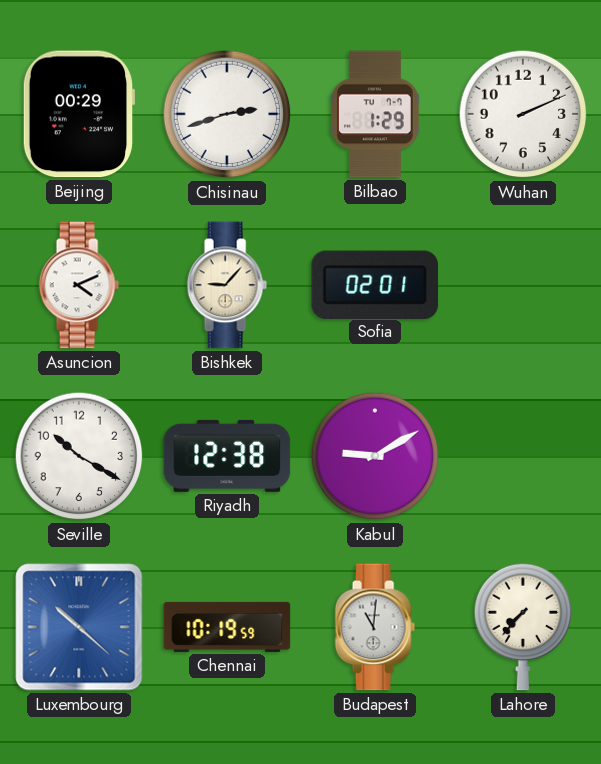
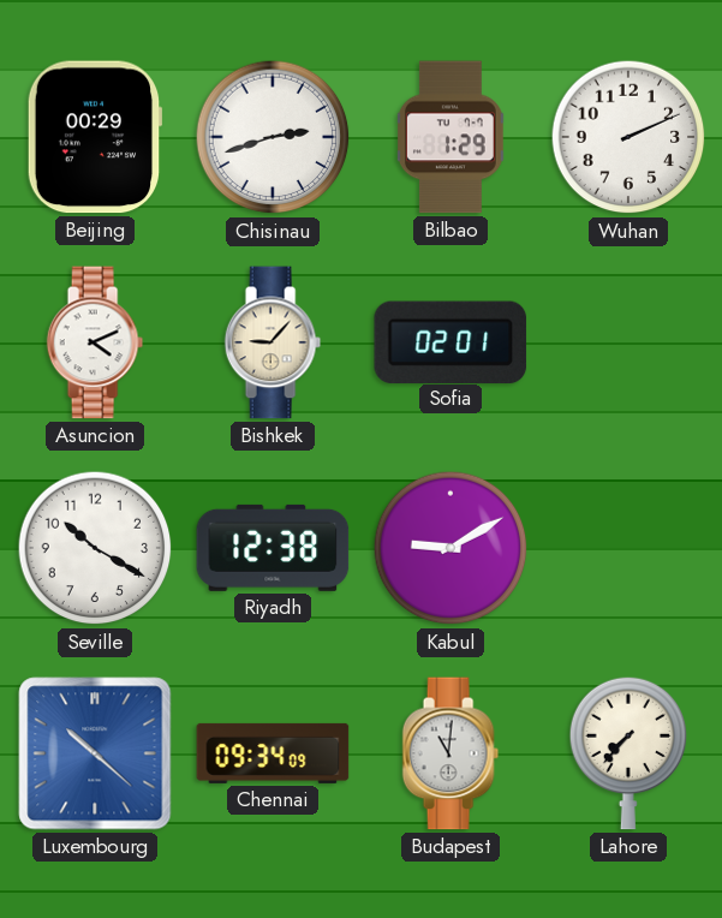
Chennai: 10:19 -> 09:34 (273, 753)
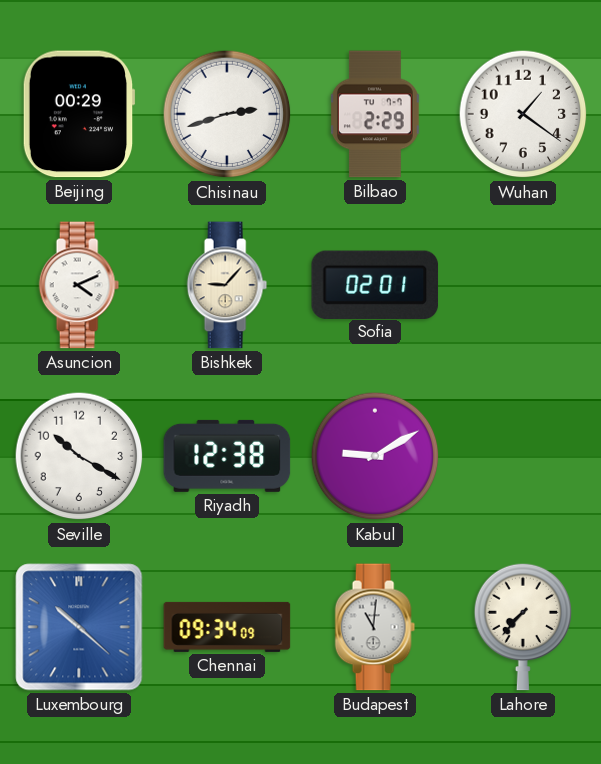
Bilbao: 1:29 -> 2:29 (375, 114)
Wuhan: 2:11 -> 1:21 (523, 114)
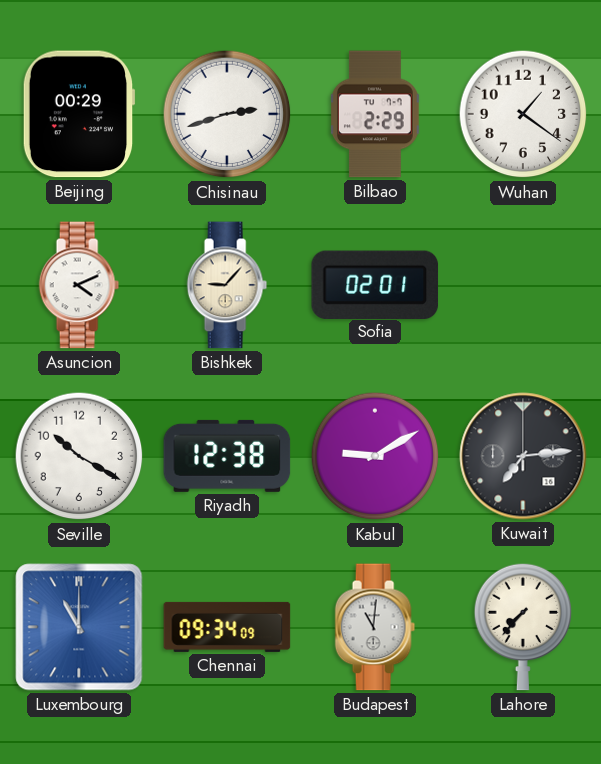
Kuwait: none -> 7:14 (523, 456)
Luxembourg: 10:22 -> 11:00 (79, 627)
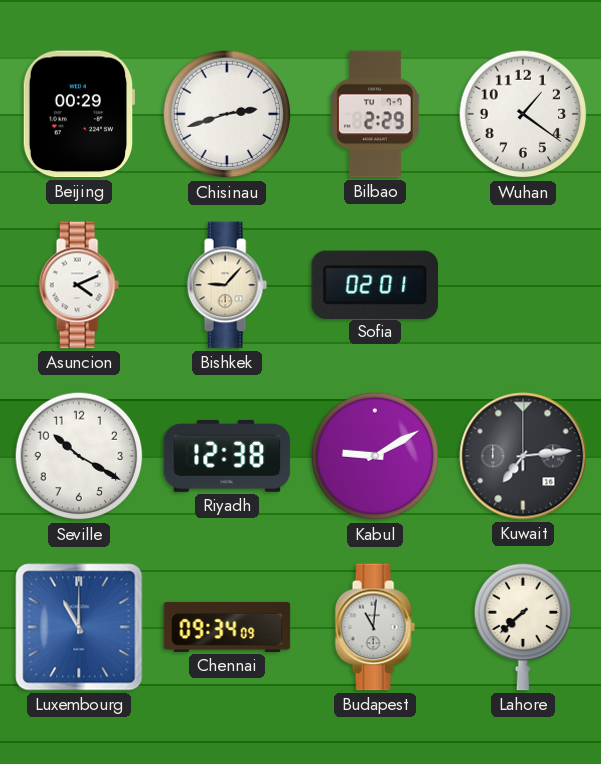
Lahore: 7:37 -> 7:38 (523, 627)
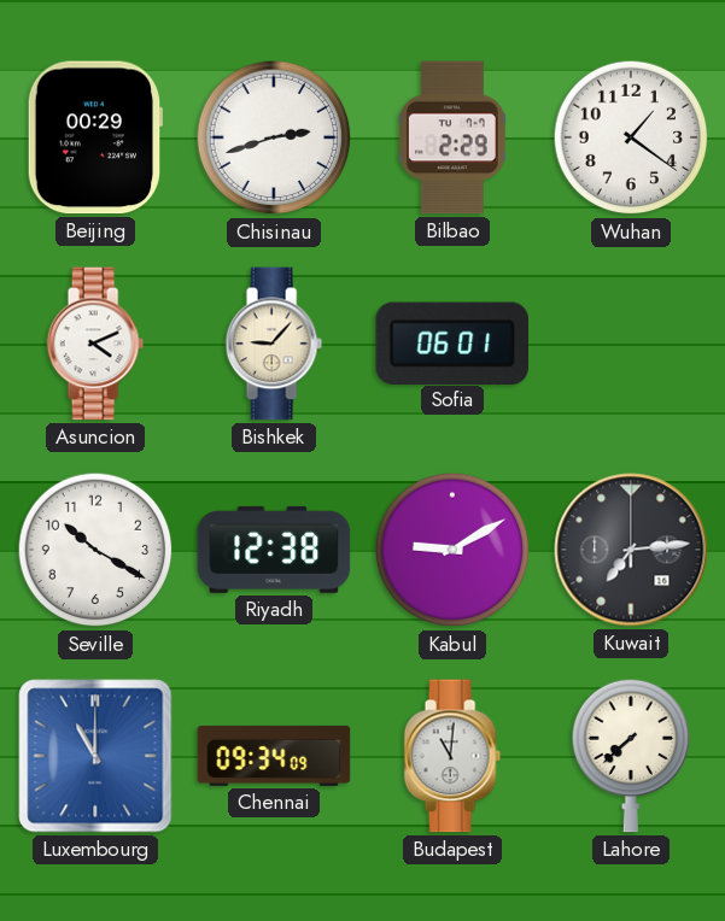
Sofia: 02:01 -> 06:01 (452, 342)
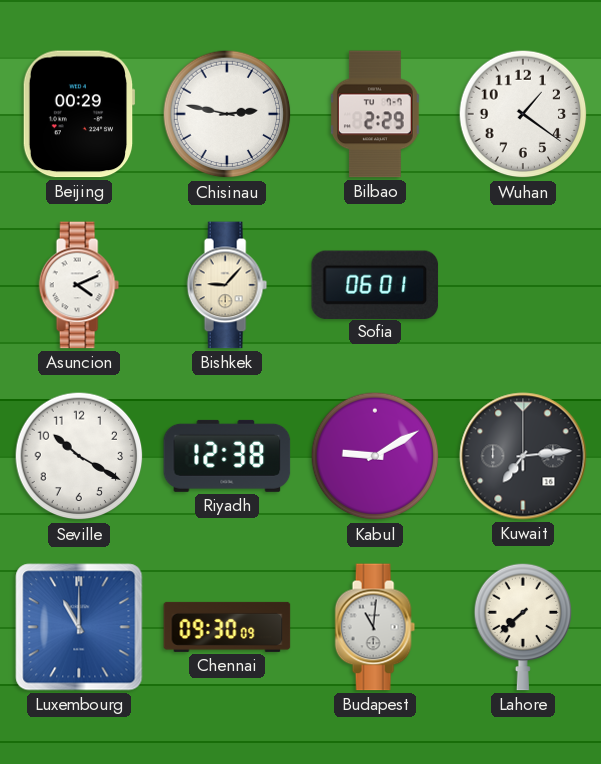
Chisinau: 2:42 -> 2:47 (227, 114)
Chennai: 09:34 -> 09:30 (227, 627)
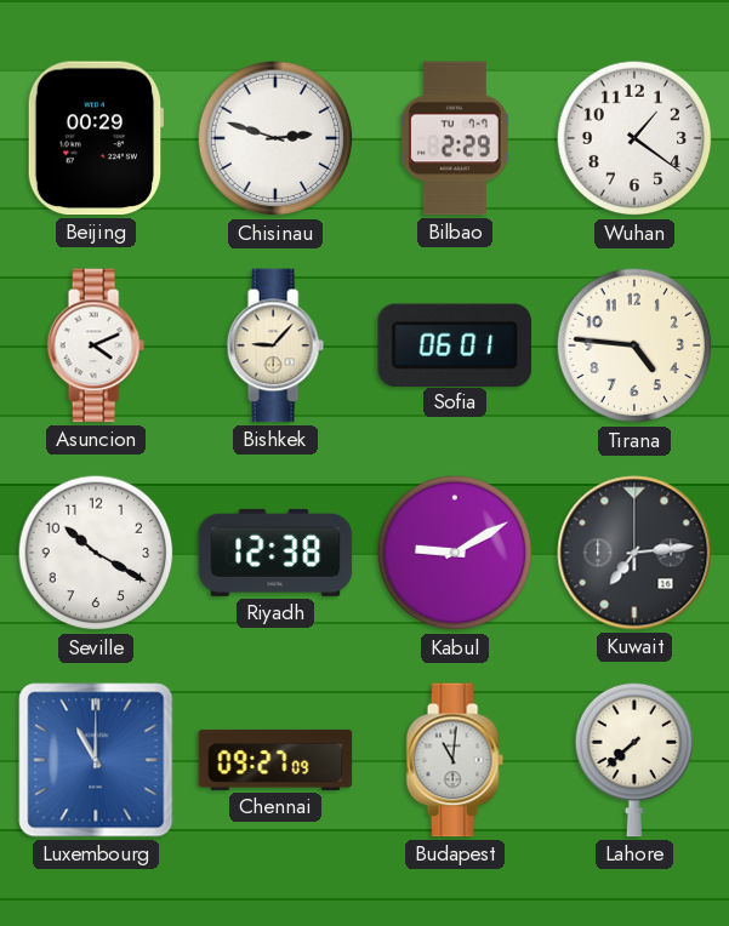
Chisinau: 2:47 -> 2:48 (275, 138)
Tirana: none -> 4:46 (634, 345)
Chennai: 09:30 -> 09:27 (275, 760)
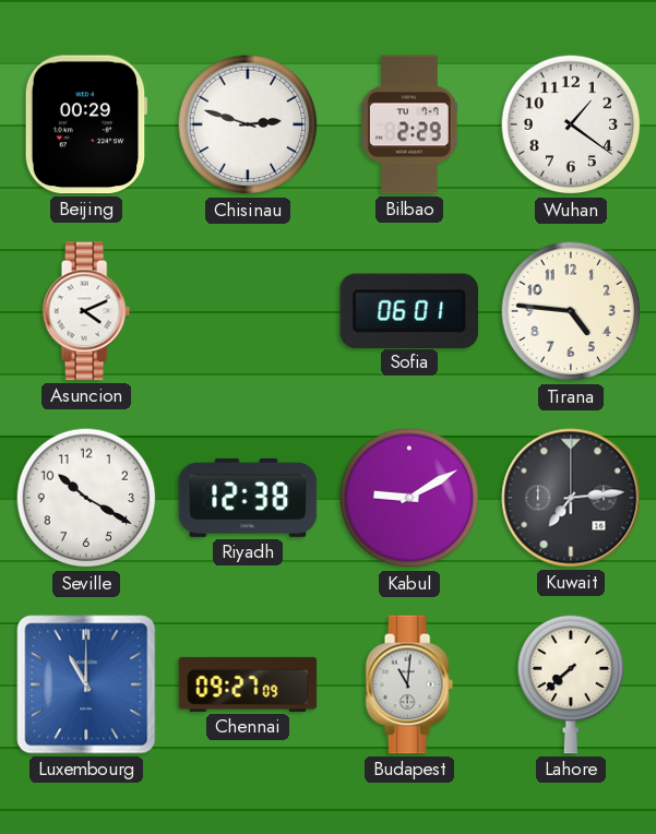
Bishkek: 9:07 -> none (275, 345)
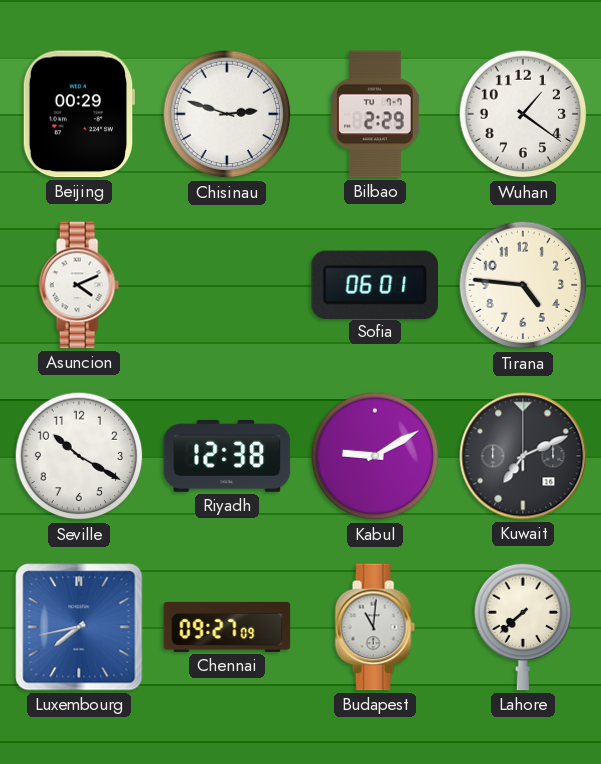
Kuwait: 7:14 -> 7:11 (523, 456)
Luxembourg: 11:00 -> 7:43 (79, 627)
